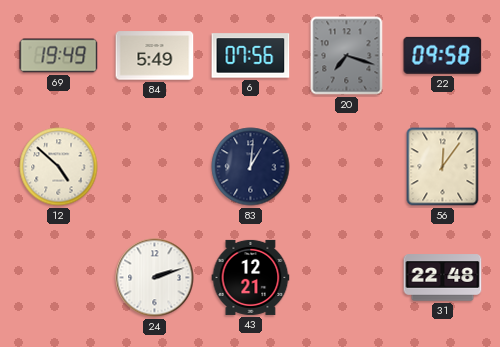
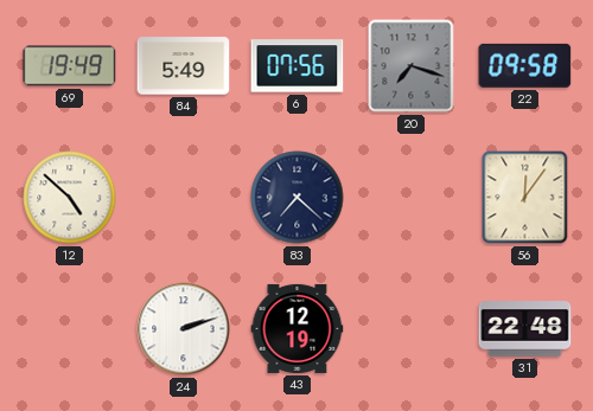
83: 1:01 -> 7:22 (298, 198)
43: 12:21 -> 12:19 (298, 328)
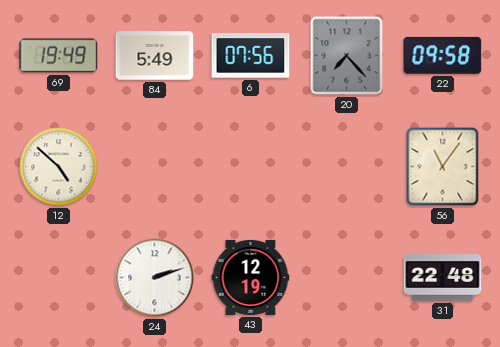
20: 7:18 -> 7:23 (347, 56)
83: 7:22 -> none (298, 198)
56: 12:06 -> 11:06 (443, 167)
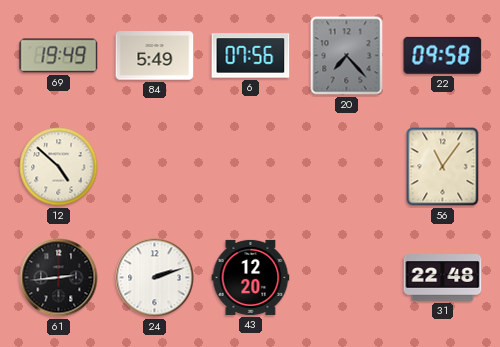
61: none -> 2:44 (59, 278)
43: 12:19 -> 12:20 (251, 277)
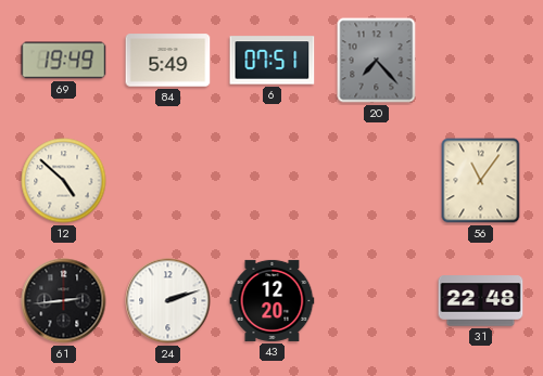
6: 07:56 -> 07:51 (273, 61)
22: 09:58 -> none (443, 55)
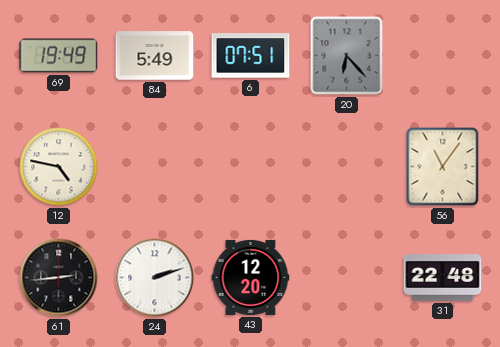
20: 7:23 -> 6:23 (347, 56)
12: 4:52 -> 4:47 (59, 167)
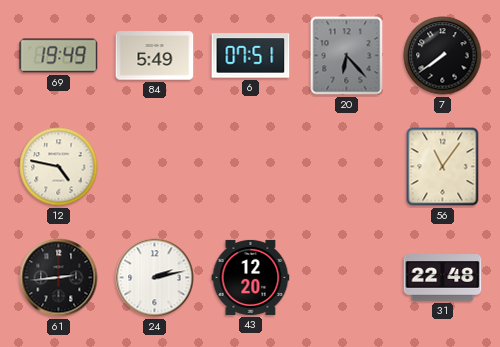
7: none -> 7:39 (443, 56)
24: 2:12 -> 2:13 (155, 278)
